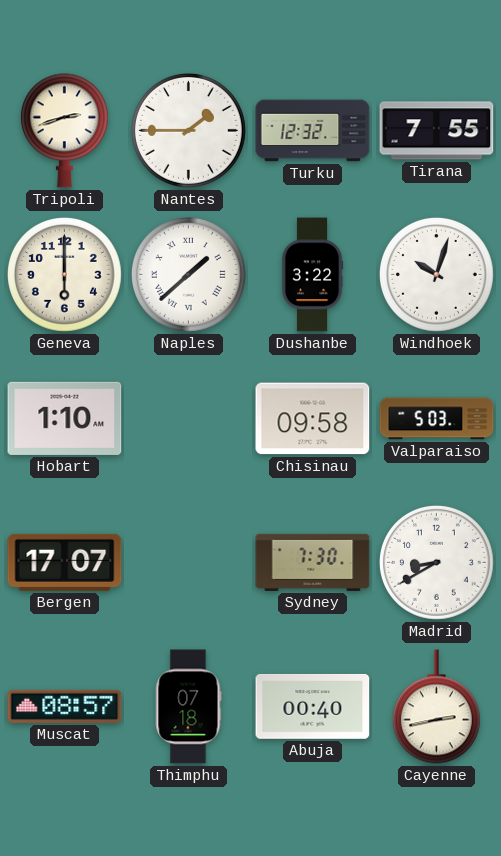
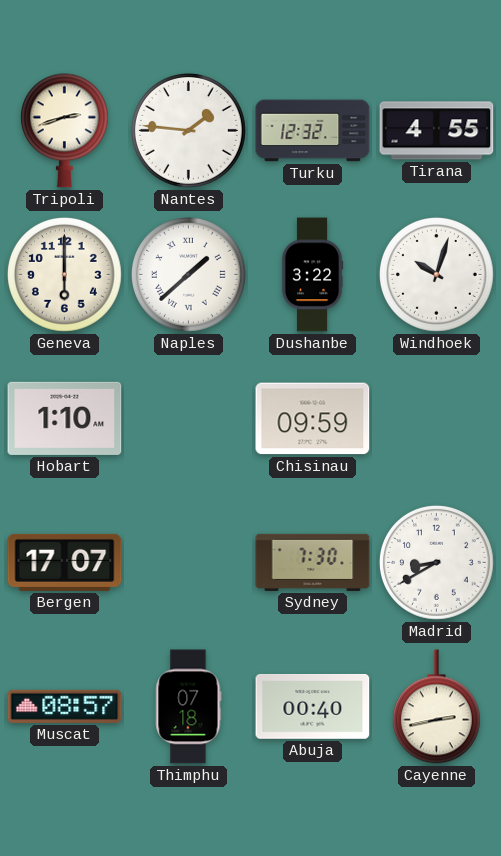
Nantes: 1:45 -> 1:46 (189, 131)
Tirana: 7:55 -> 4:55 (437, 131)
Chisinau: 09:58 -> 09:59 (313, 419)
Valparaiso: 5:03 -> none (437, 419)
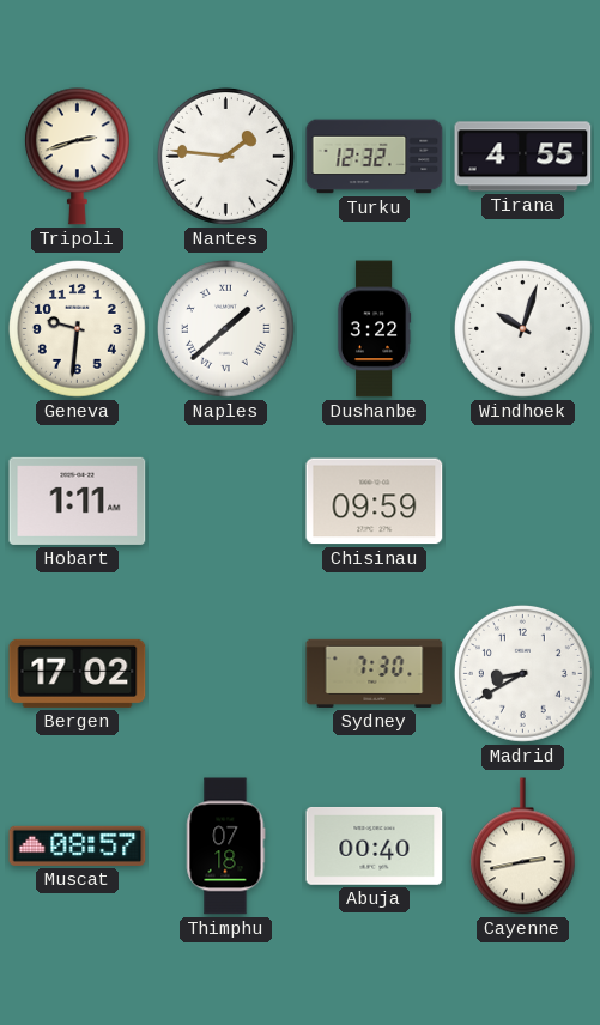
Geneva: 6:00 -> 9:31 (78, 329)
Hobart: 1:10 -> 1:11 (78, 501)
Bergen: 17:07 -> 17:02 (78, 673)
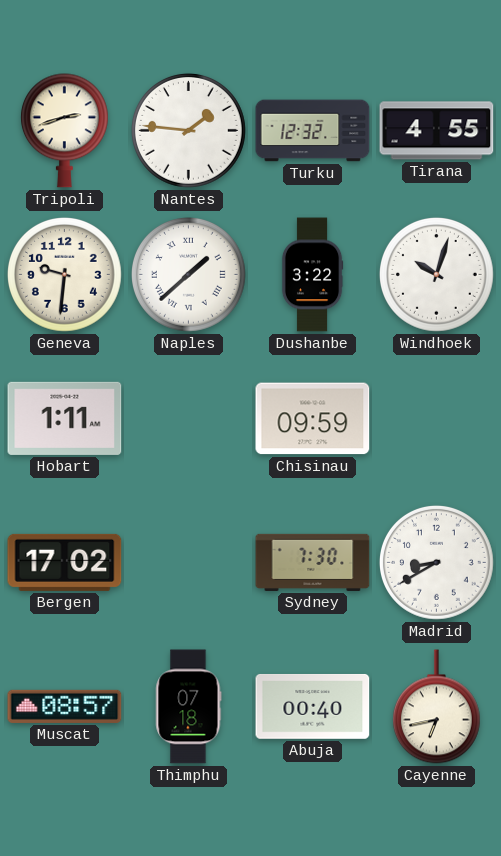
Cayenne: 2:43 -> 6:43 (436, 707)
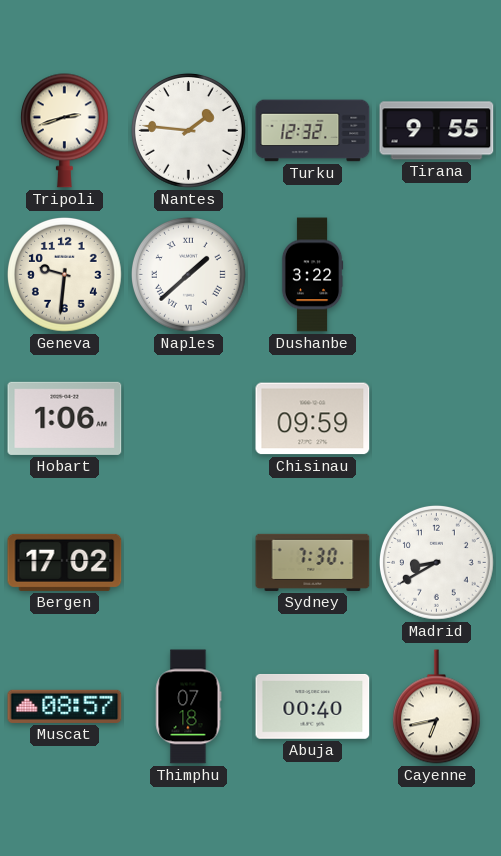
Tirana: 4:55 -> 9:55 (437, 131)
Windhoek: 10:03 -> none (437, 275)
Hobart: 1:11 -> 1:06 (65, 418)
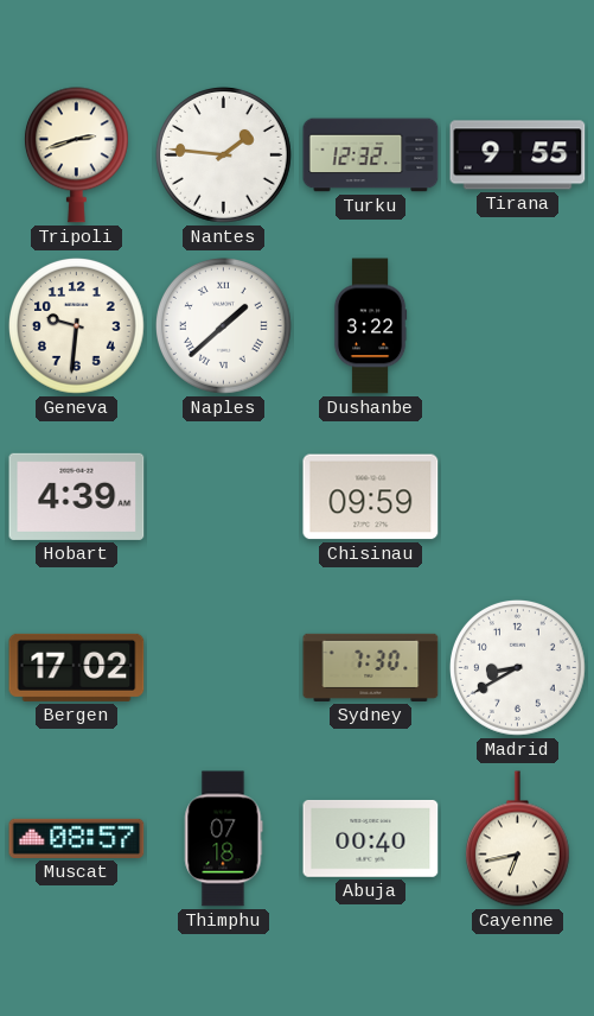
Hobart: 1:06 -> 4:39 (77, 496)
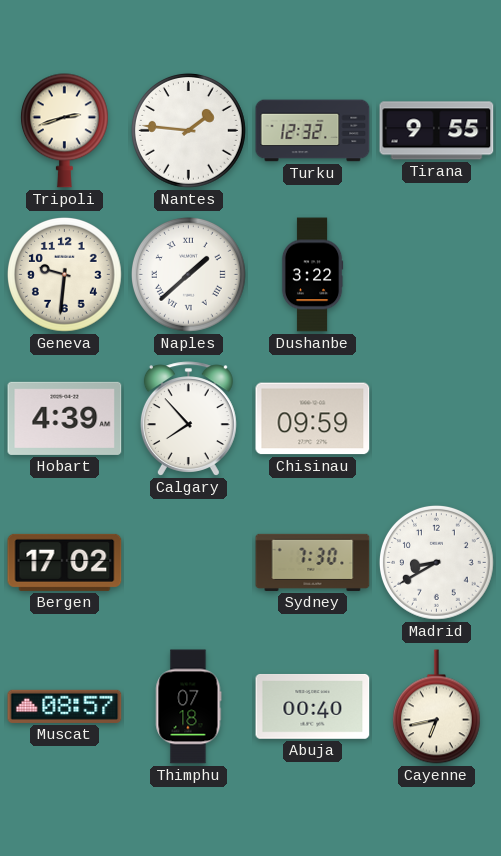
Calgary: none -> 7:53 (188, 419)
